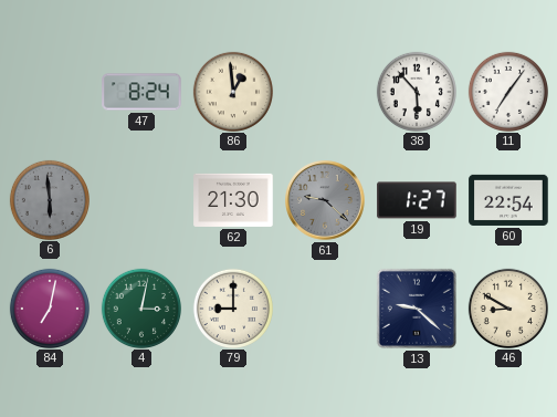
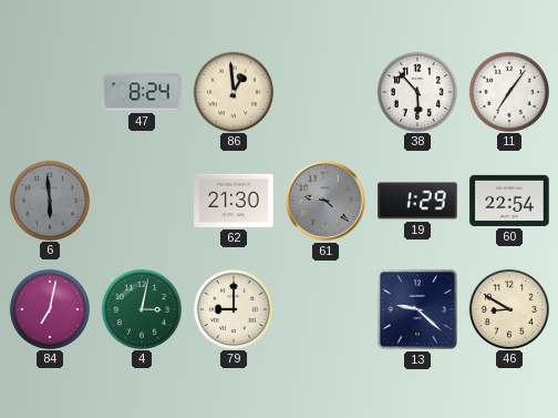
19: 1:27 -> 1:29 (417, 201)
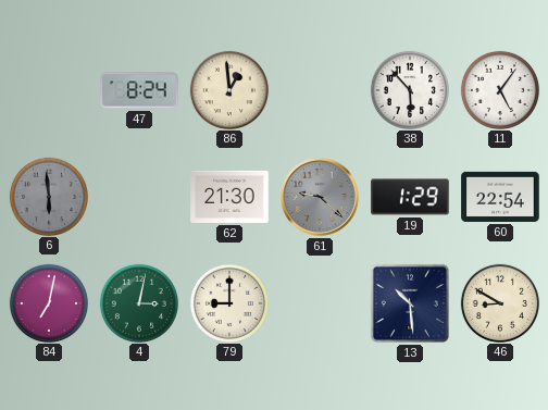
11: 7:06 -> 5:06 (499, 89)
13: 9:22 -> 10:29 (410, 303)
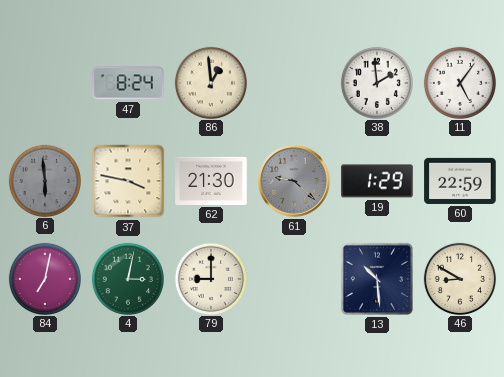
38: 5:53 -> 1:59 (376, 82)
37: none -> 3:47 (128, 181)
60: 22:54 -> 22:59 (460, 181)
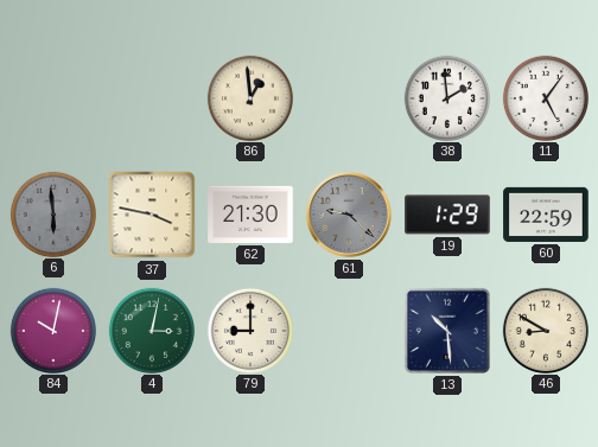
47: 8:24 -> none (128, 83)
84: 7:02 -> 10:02 (52, 330)
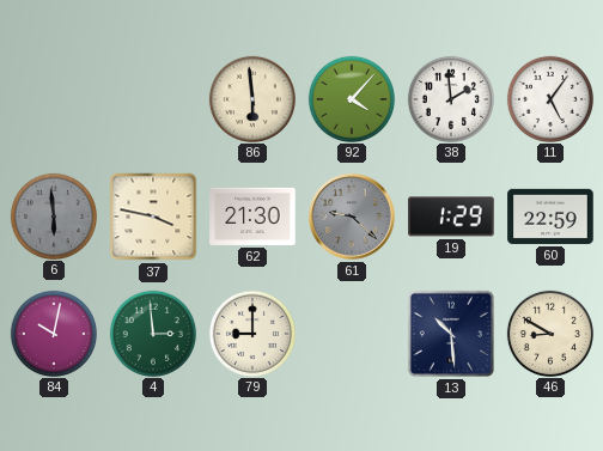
86: 12:59 -> 5:59 (251, 98)
92: none -> 4:07 (351, 98)
4: 3:02 -> 2:59 (152, 333)
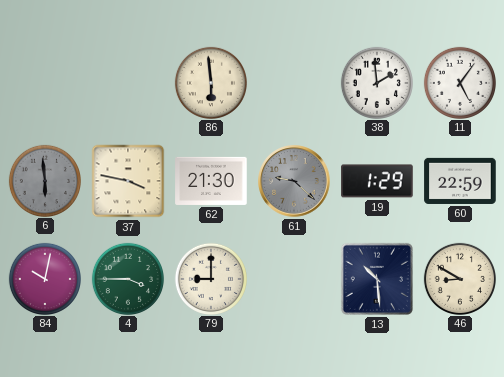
92: 4:07 -> none (351, 98)
4: 2:59 -> 3:45 (127, 278)
